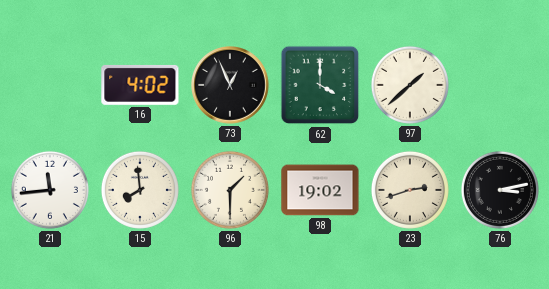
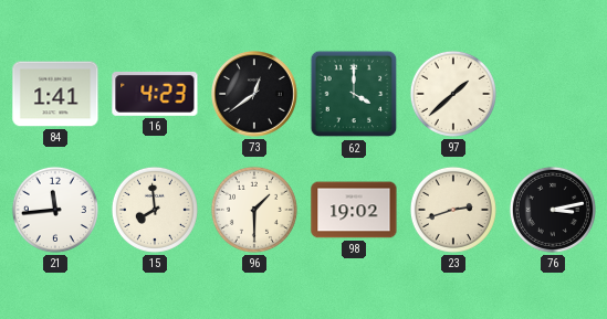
84: none -> 1:41 (55, 94)
16: 4:02 -> 4:23 (155, 94)
73: 12:56 -> 12:39 (255, 94)
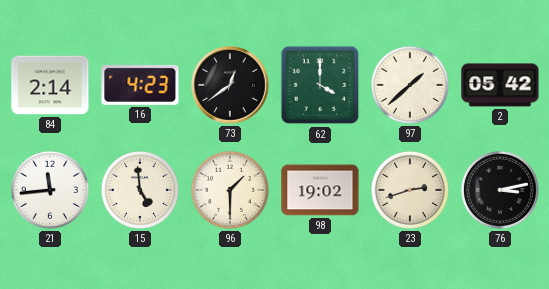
84: 1:41 -> 2:14 (50, 85)
2: none -> 05:42 (500, 85)
15: 7:59 -> 4:59 (140, 190)
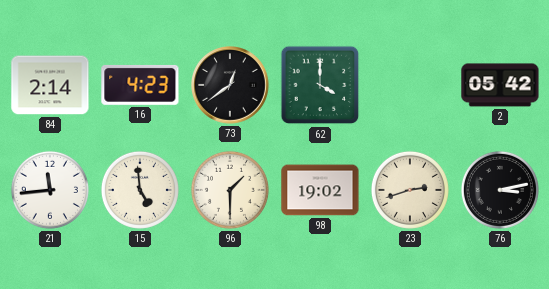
97: 1:38 -> none (410, 85)
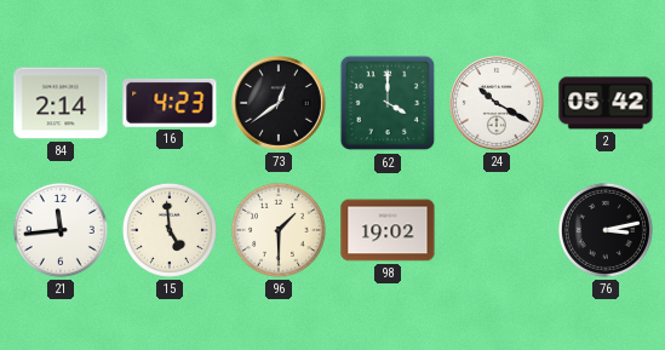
24: none -> 10:20 (498, 103)
23: 2:42 -> none (410, 190)
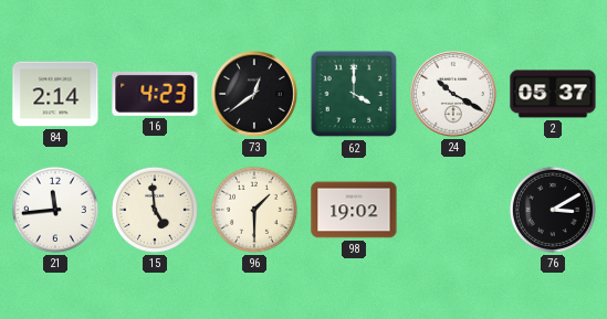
2: 05:42 -> 05:37 (553, 94)
76: 3:13 -> 3:10 (553, 210)
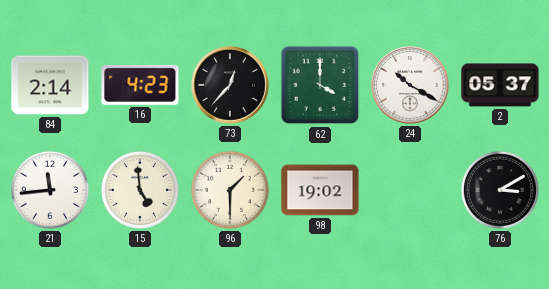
73: 12:39 -> 12:37 (231, 85)
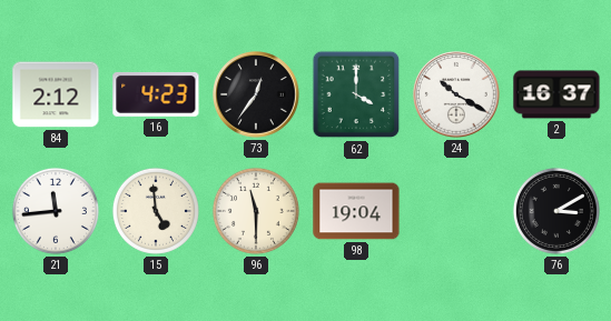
84: 2:14 -> 2:12 (56, 94)
73: 12:37 -> 12:36 (257, 94)
2: 05:37 -> 16:37 (556, 94)
96: 1:30 -> 11:30 (256, 211)
98: 19:02 -> 19:04 (356, 211)
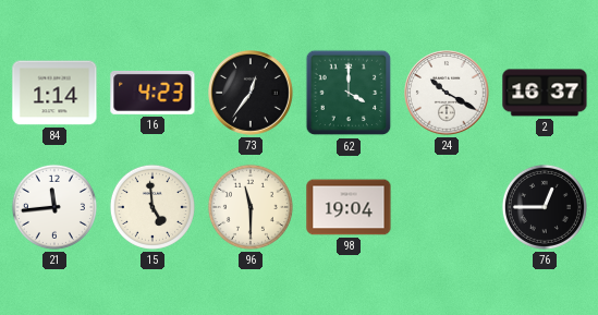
84: 2:12 -> 1:14 (54, 93)
76: 3:10 -> 12:45 (545, 207)
